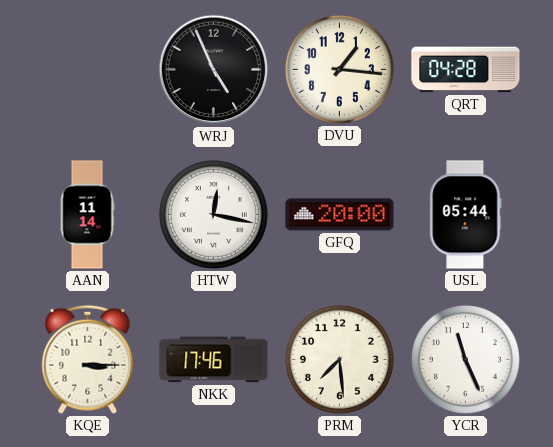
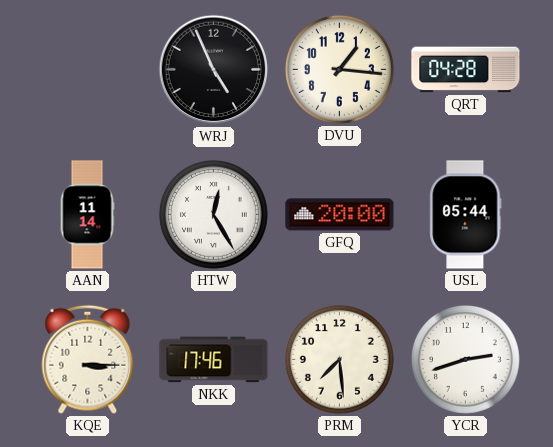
HTW: 12:17 -> 12:25 (213, 214)
YCR: 11:26 -> 2:42 (465, 359)
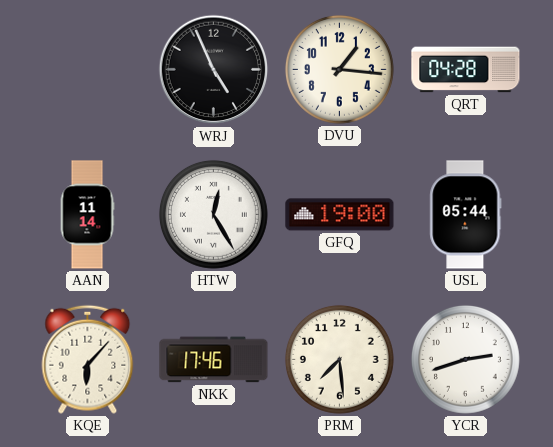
GFQ: 20:00 -> 19:00 (340, 215)
KQE: 3:15 -> 6:07 (88, 359)
